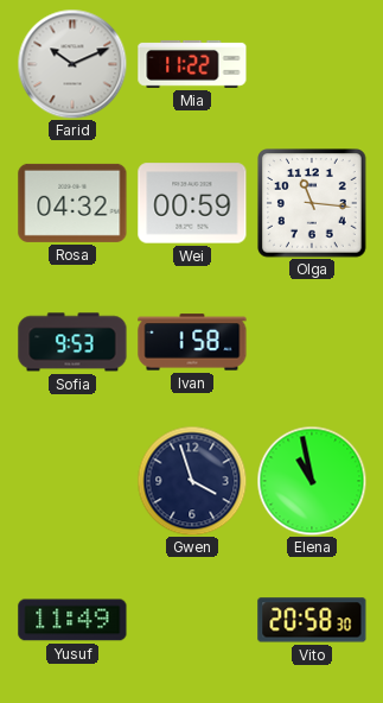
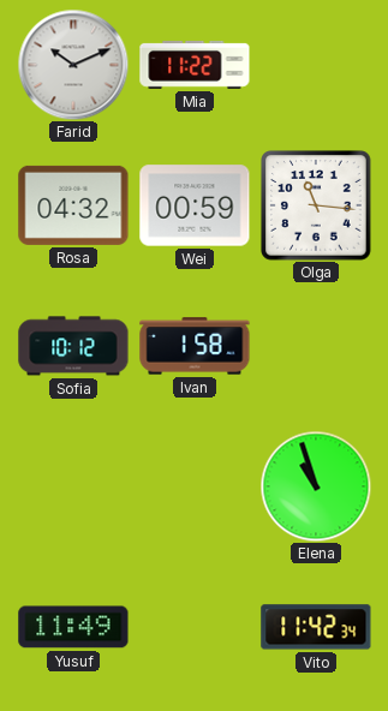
Sofia: 9:53 -> 10:12 (73, 346)
Gwen: 3:57 -> none (192, 481)
Elena: 10:58 -> 10:57 (316, 486)
Vito: 20:58 -> 11:42 (316, 627)
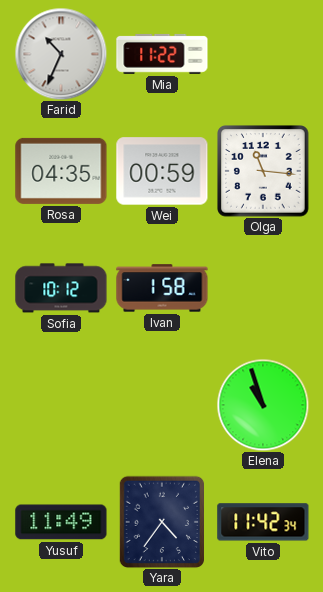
Farid: 10:11 -> 10:34 (61, 54)
Rosa: 04:32 -> 04:35 (61, 171)
Yara: none -> 4:36 (161, 522)
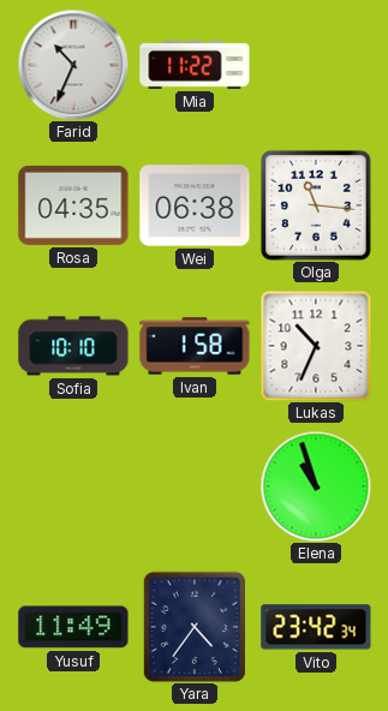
Wei: 00:59 -> 06:38 (195, 205)
Sofia: 10:12 -> 10:10 (73, 346)
Lukas: none -> 10:34 (316, 346)
Vito: 11:42 -> 23:42 (316, 627)
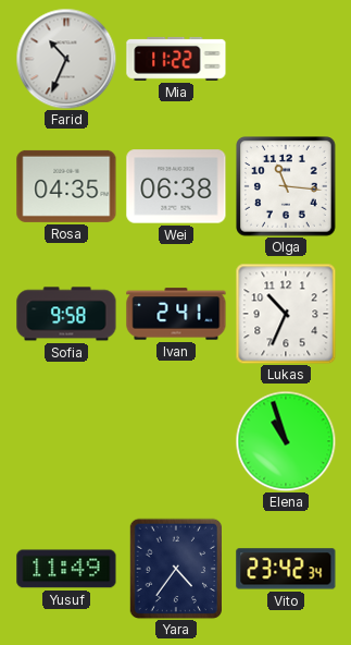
Sofia: 10:10 -> 9:58 (66, 314)
Ivan: 1:58 -> 2:41 (176, 314)
